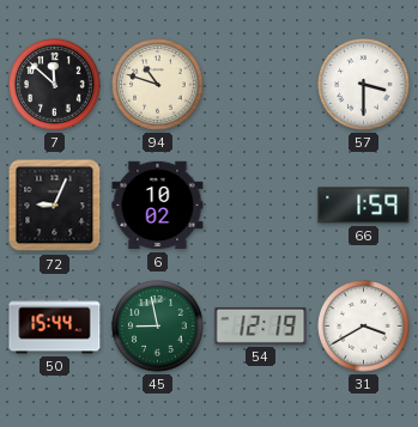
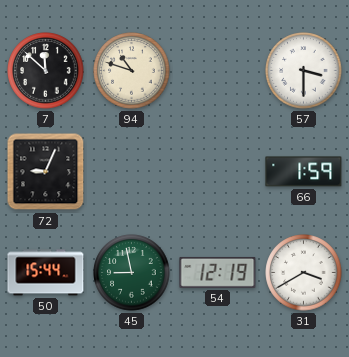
6: 10:02 -> none (158, 206)
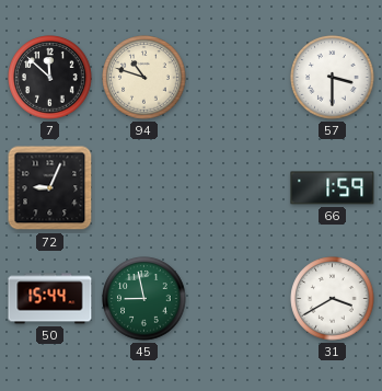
54: 12:19 -> none (218, 272)
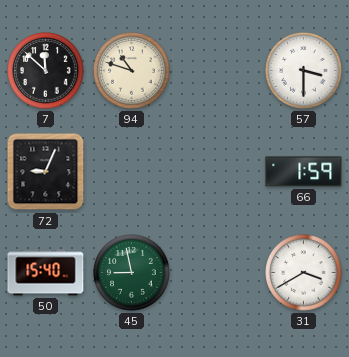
50: 15:44 -> 15:40 (46, 273)
